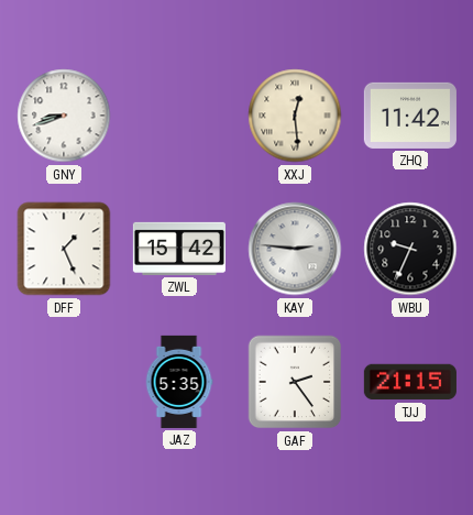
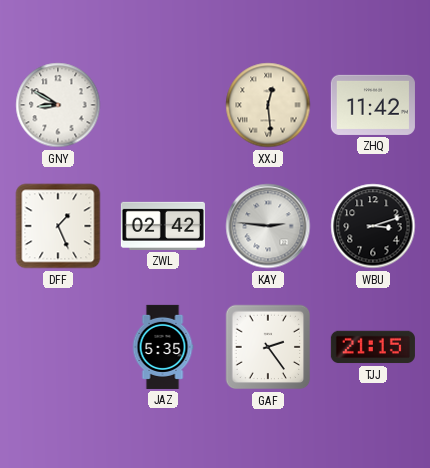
GNY: 8:42 -> 8:50 (58, 105)
ZWL: 15:42 -> 02:42 (163, 226)
WBU: 9:34 -> 3:12 (373, 226)
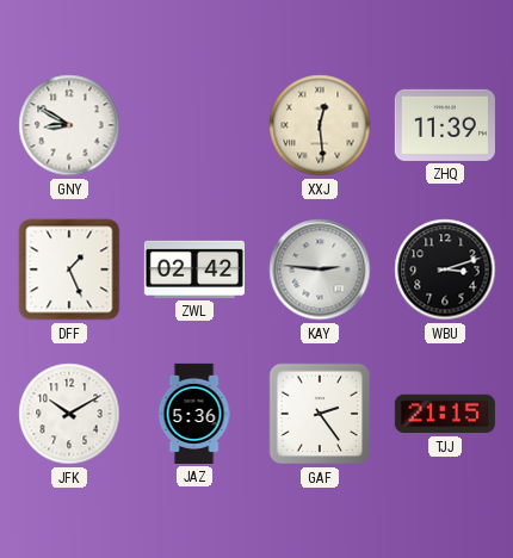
ZHQ: 11:42 -> 11:39 (445, 125)
JFK: none -> 10:10 (69, 414)
JAZ: 5:35 -> 5:36 (194, 414)
